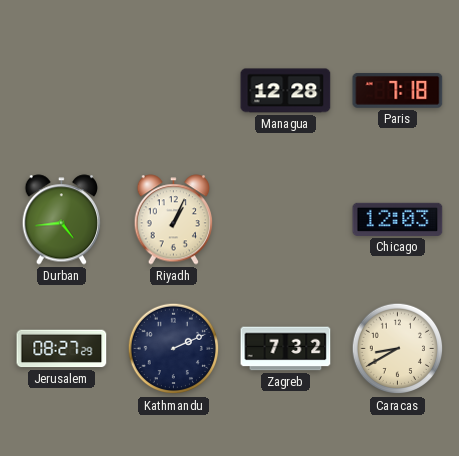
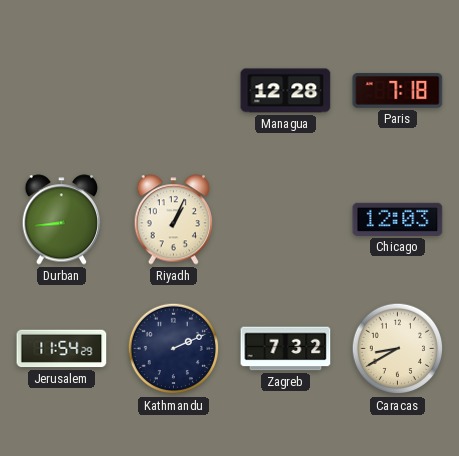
Durban: 4:44 -> 8:44 (62, 220)
Jerusalem: 08:27 -> 11:54 (62, 349)
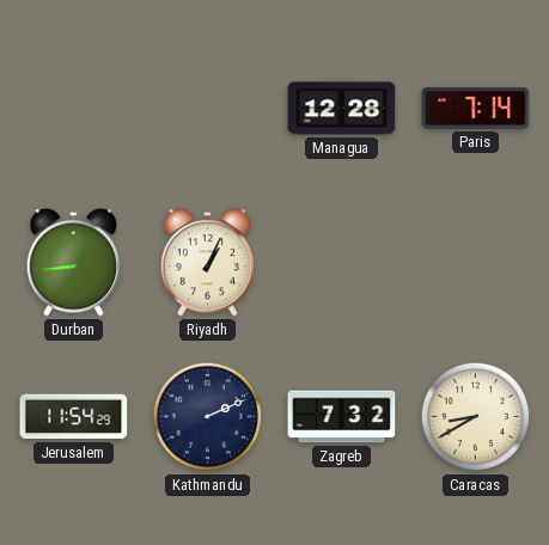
Paris: 7:18 -> 7:14 (476, 108)
Chicago: 12:03 -> none (398, 219)
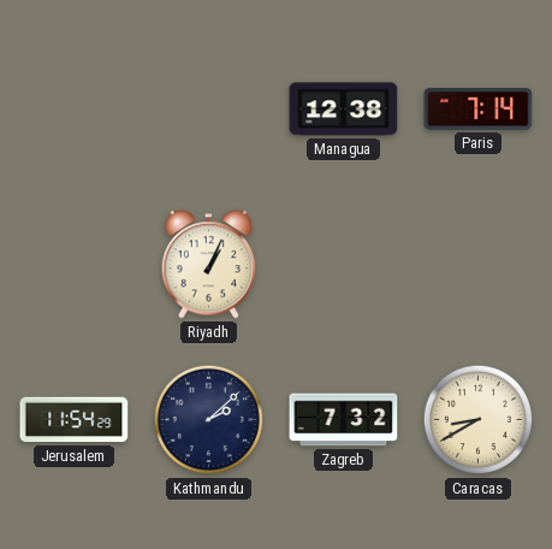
Managua: 12:28 -> 12:38 (344, 110)
Durban: 8:44 -> none (74, 263)
Kathmandu: 2:11 -> 2:08 (209, 420)
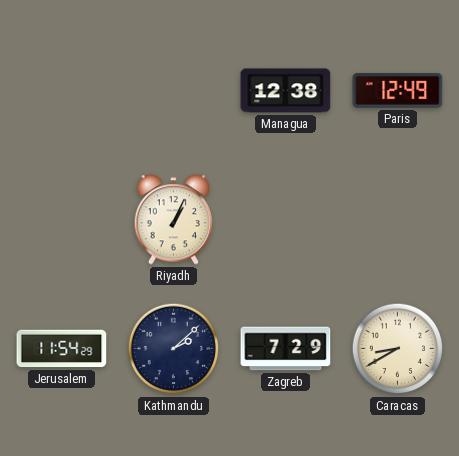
Paris: 7:14 -> 12:49 (398, 90)
Zagreb: 7:32 -> 7:29 (286, 349)
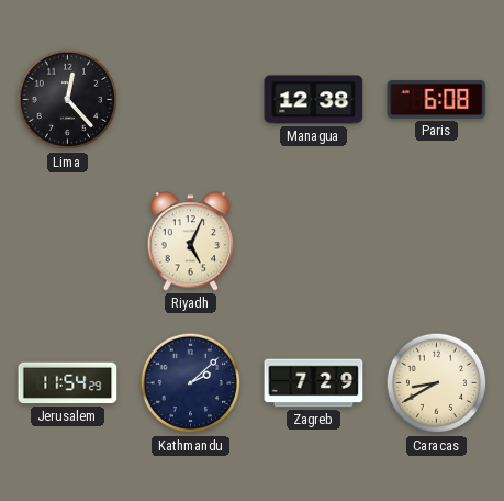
Lima: none -> 12:23 (68, 100)
Paris: 12:49 -> 6:08 (437, 99)
Riyadh: 1:04 -> 5:04 (191, 242)
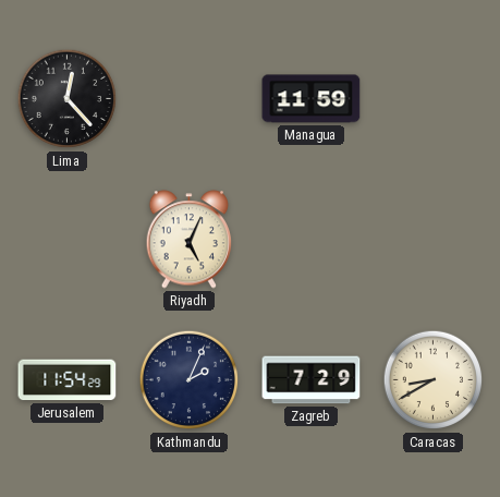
Managua: 12:38 -> 11:59 (312, 99)
Paris: 6:08 -> none (437, 99)
Kathmandu: 2:08 -> 2:04 (190, 380)
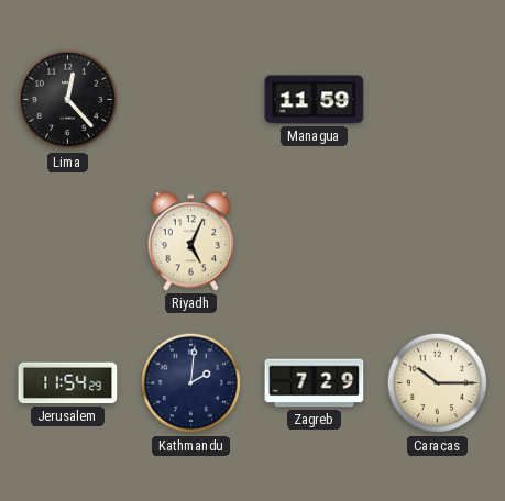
Kathmandu: 2:04 -> 2:01 (191, 383)
Caracas: 8:40 -> 10:15 (438, 383)
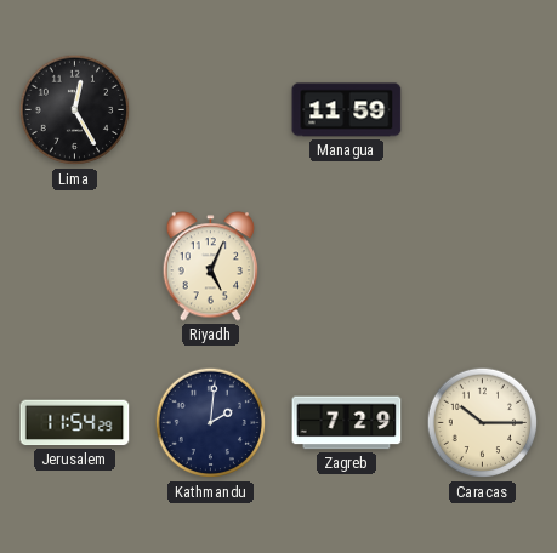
Lima: 12:23 -> 12:25 (75, 110)
